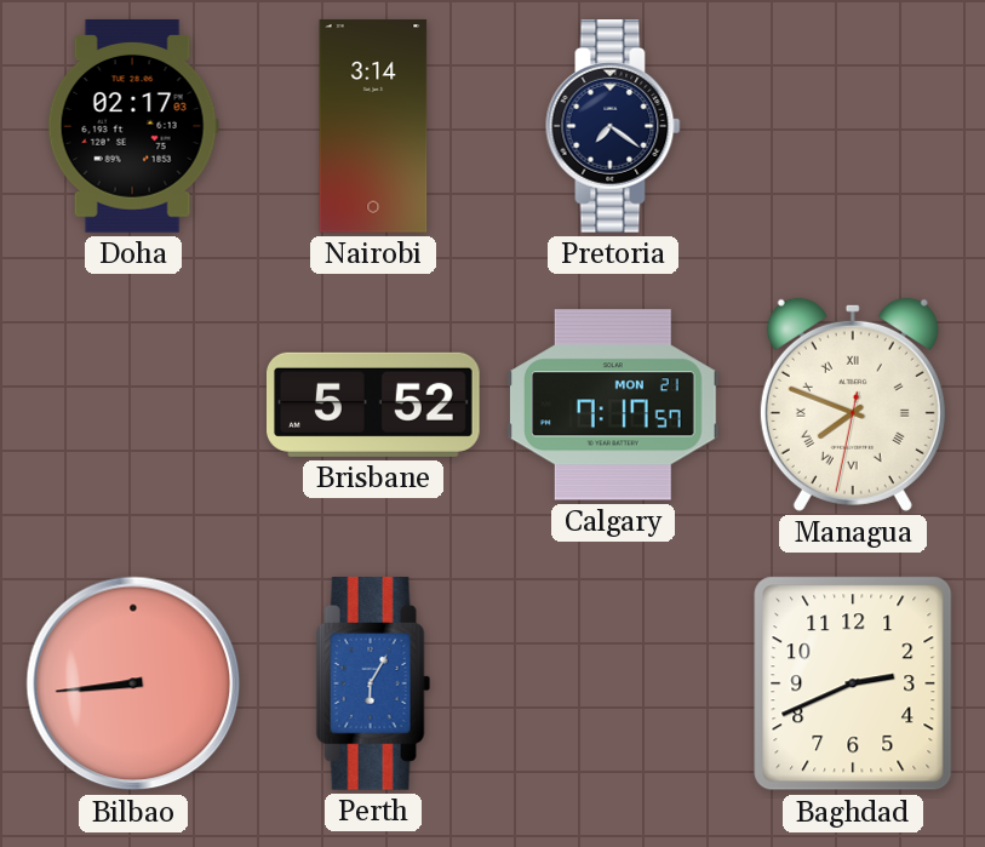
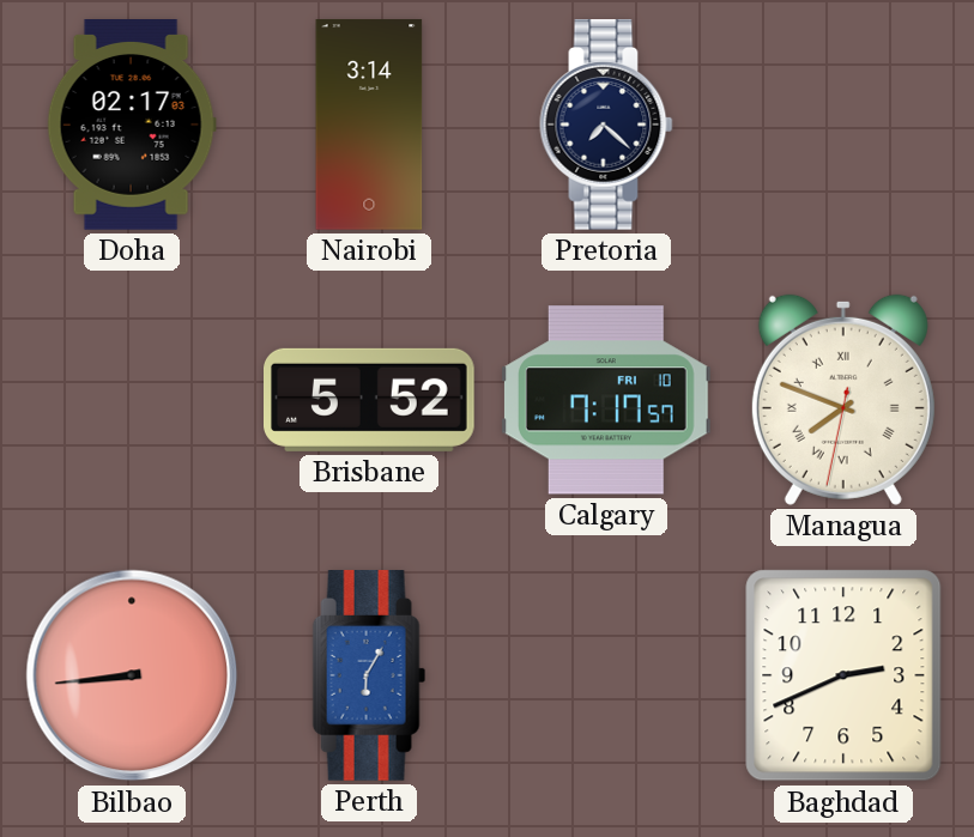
Pretoria: 7:21 -> 7:22 (606, 126)
Calgary date: MON 21 -> FRI 10 (607, 400)
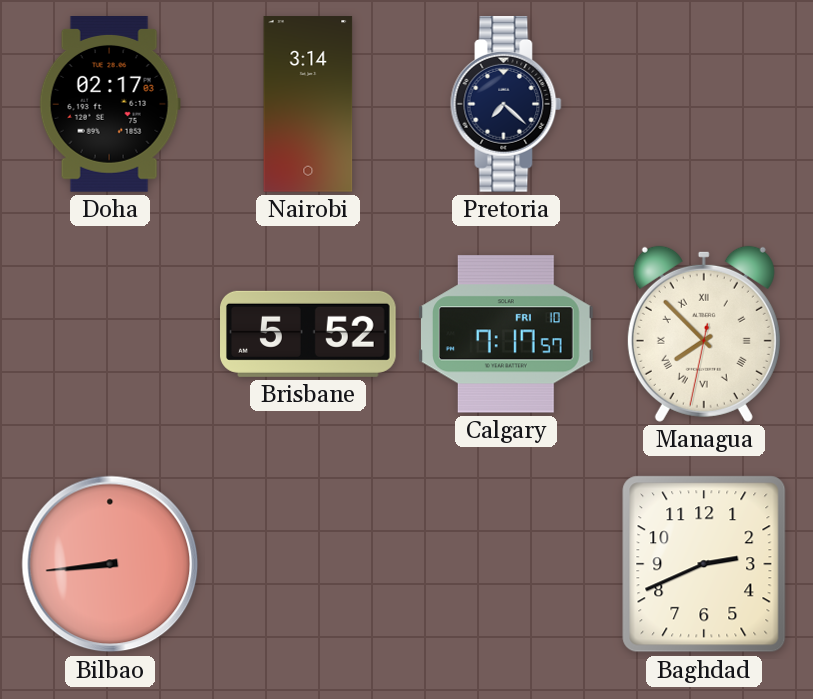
Managua: 7:48 -> 7:52 (704, 334)
Perth: 6:05 -> none (369, 677)
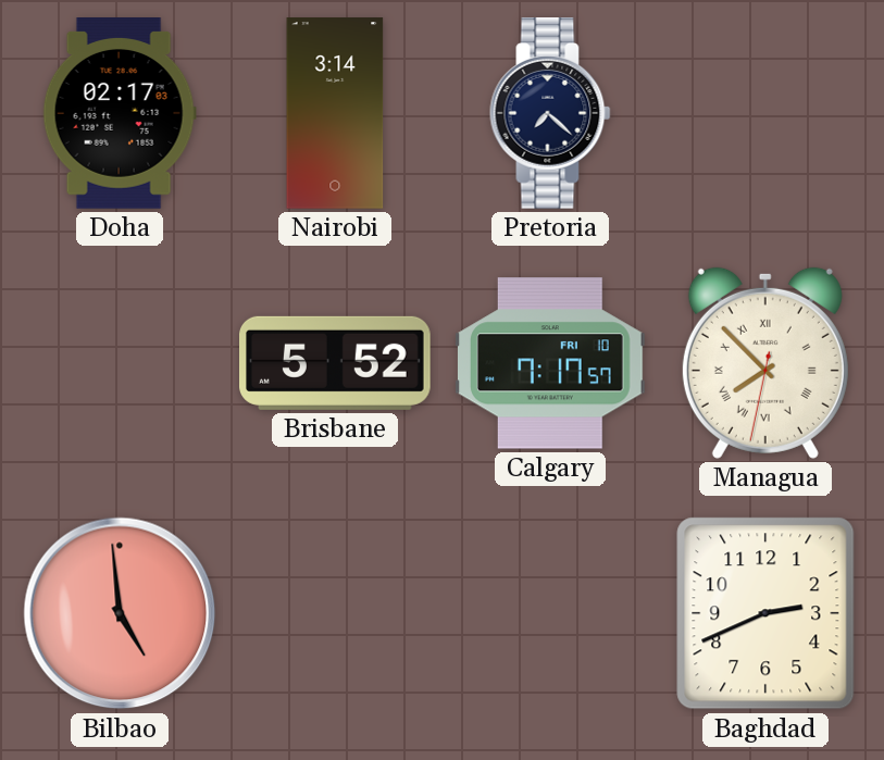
Bilbao: 8:44 -> 4:59 (120, 613)
